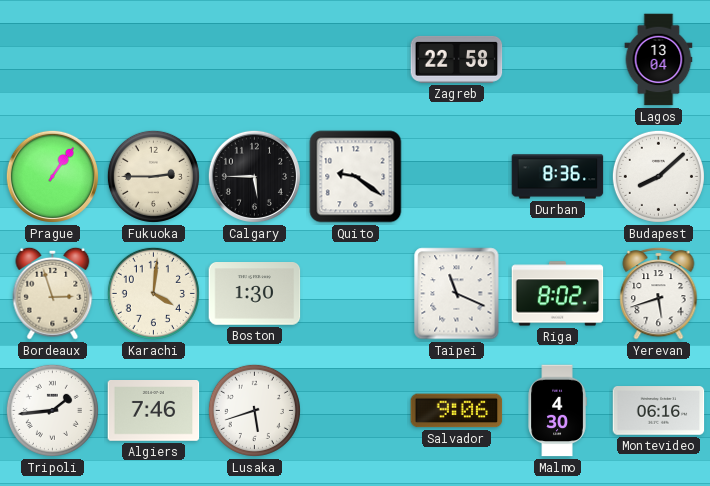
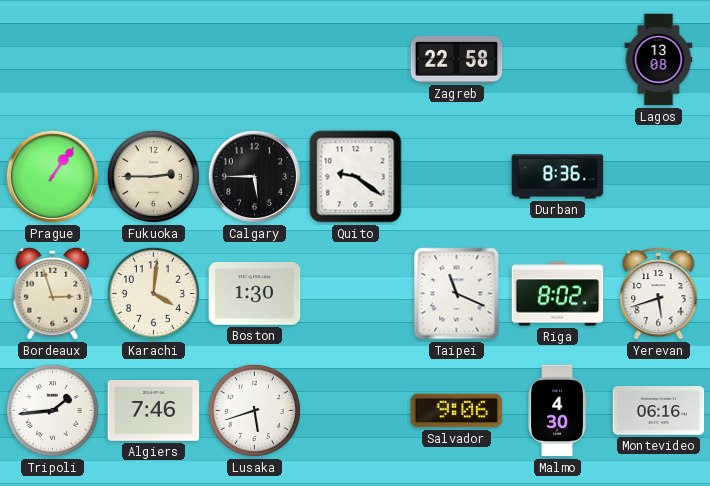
Lagos: 13:04 -> 13:08 (659, 60)
Budapest: 8:08 -> none (658, 176)
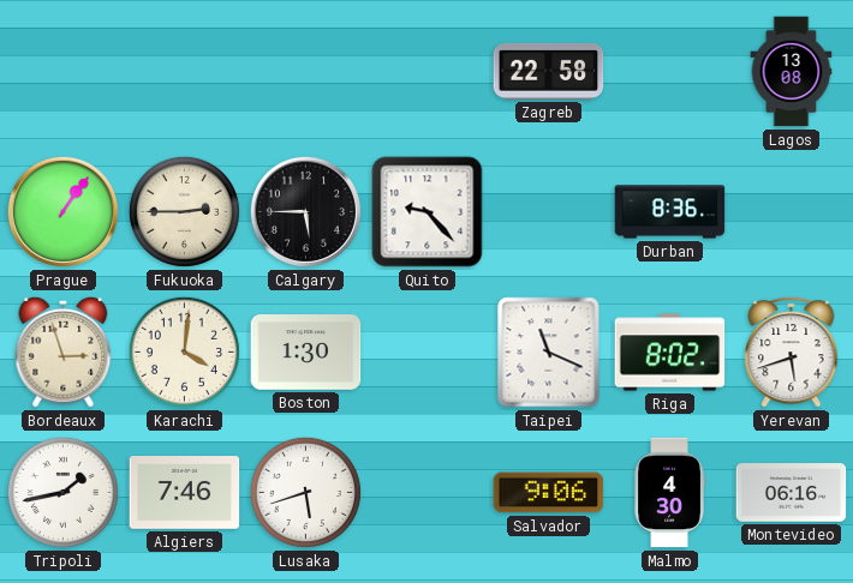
Quito: 9:21 -> 9:23 (428, 212)
Tripoli: 1:44 -> 1:43 (62, 492)
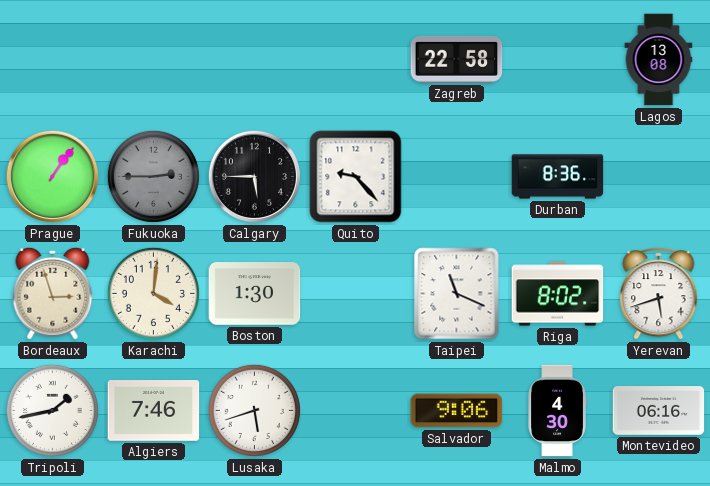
Fukuoka dial: cream -> grey (153, 176)
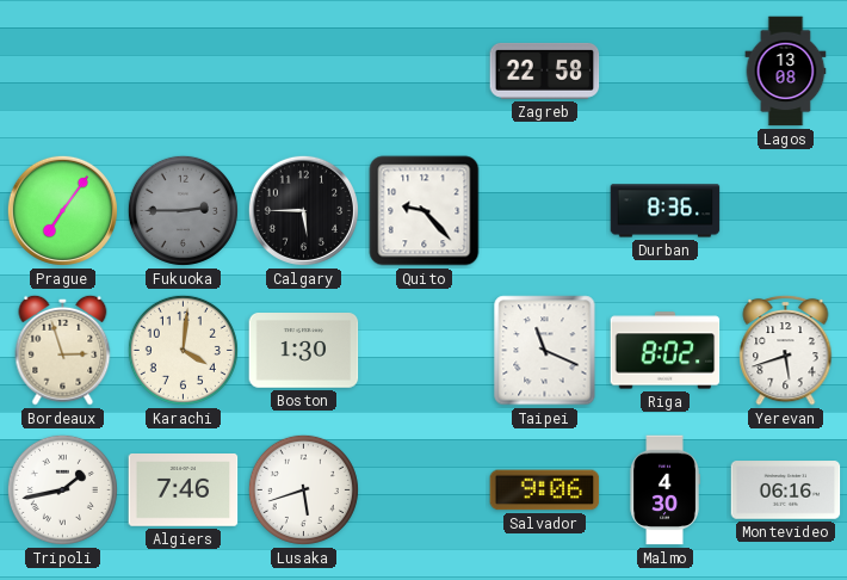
Prague: 1:06 -> 7:06 (62, 210)
